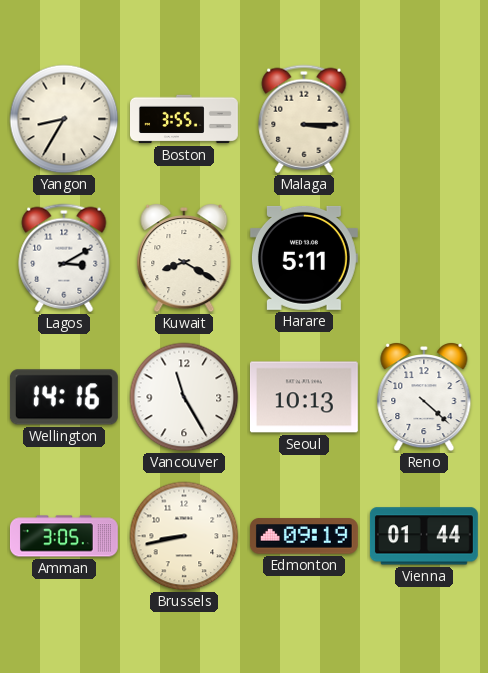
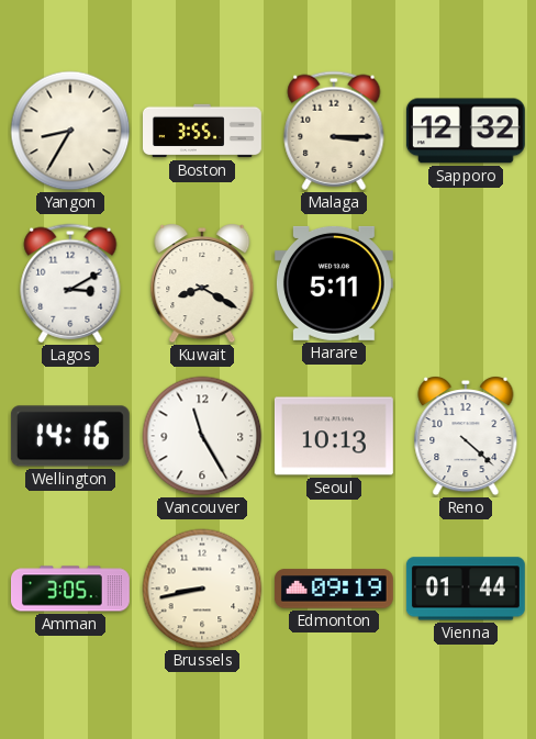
Sapporo: none -> 12:32 (466, 131)
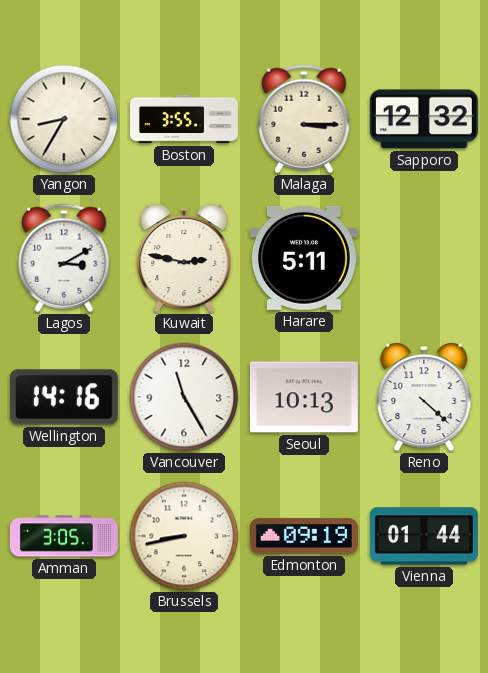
Kuwait: 8:20 -> 2:47 (184, 259)
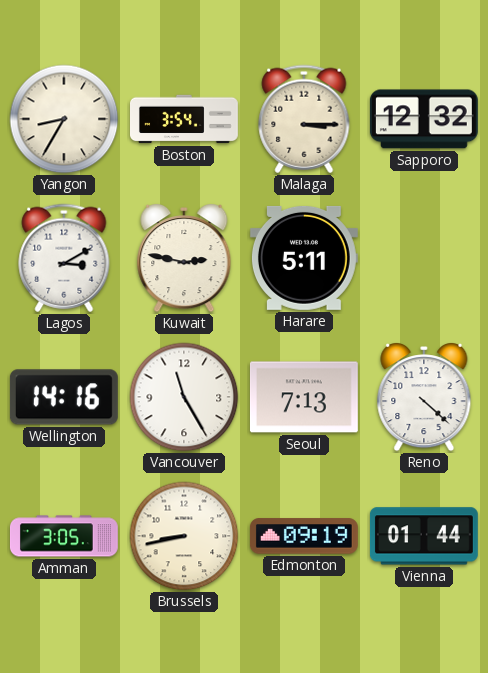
Boston: 3:55 -> 3:54 (185, 119)
Seoul: 10:13 -> 7:13 (304, 397)
